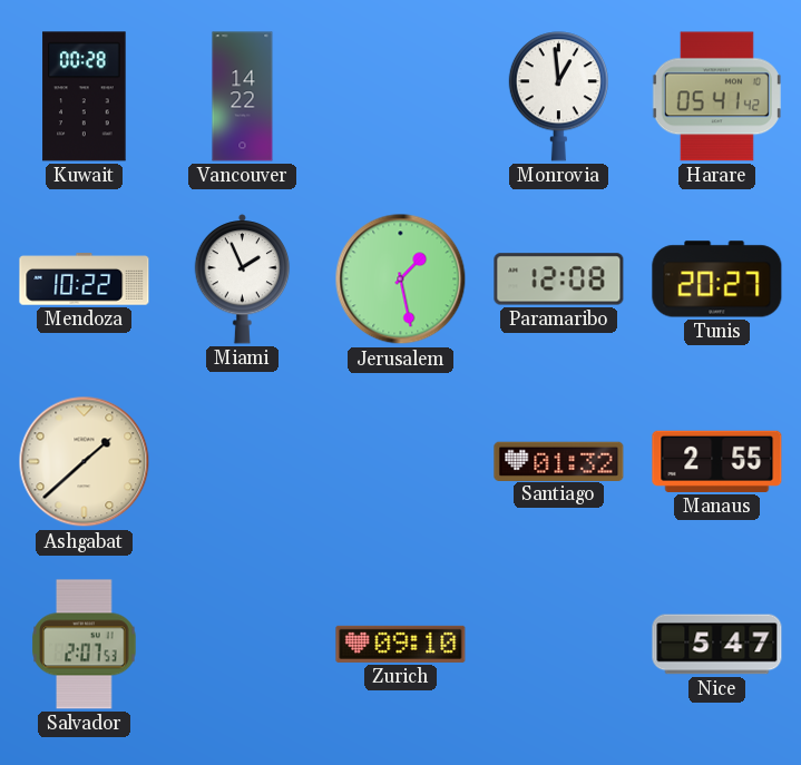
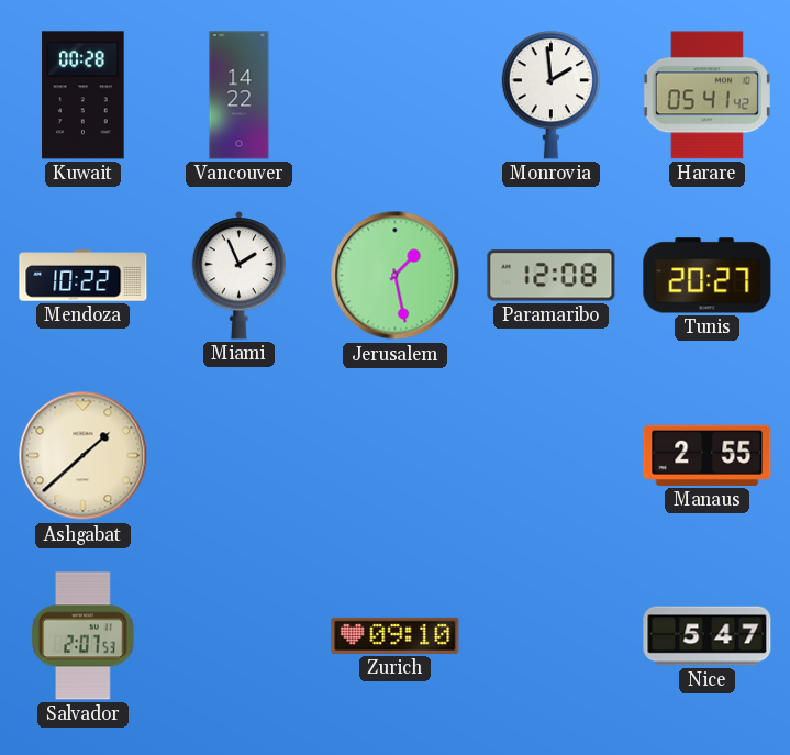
Monrovia: 12:59 -> 1:59 (550, 96)
Santiago: 01:32 -> none (559, 461)
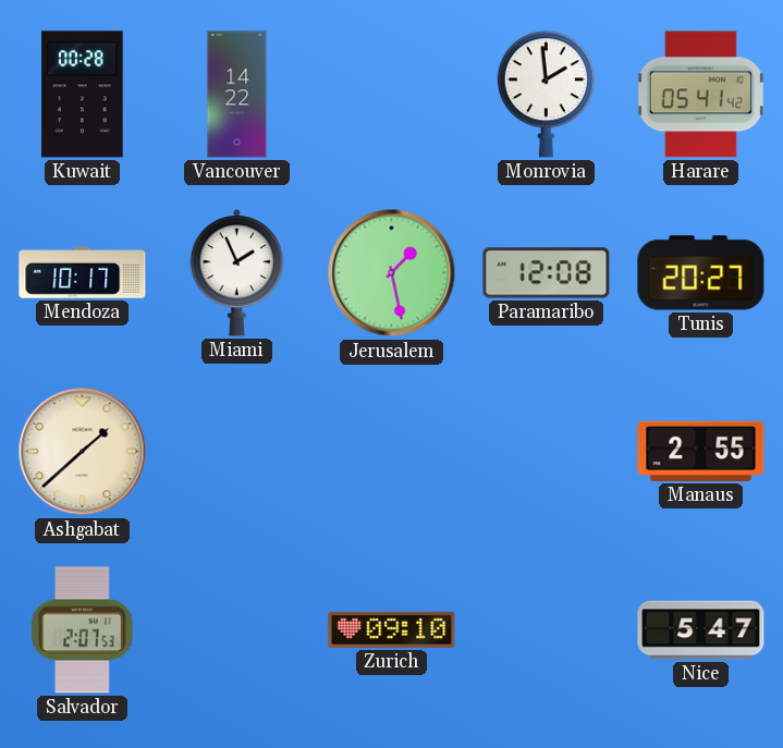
Mendoza: 10:22 -> 10:17 (83, 273)
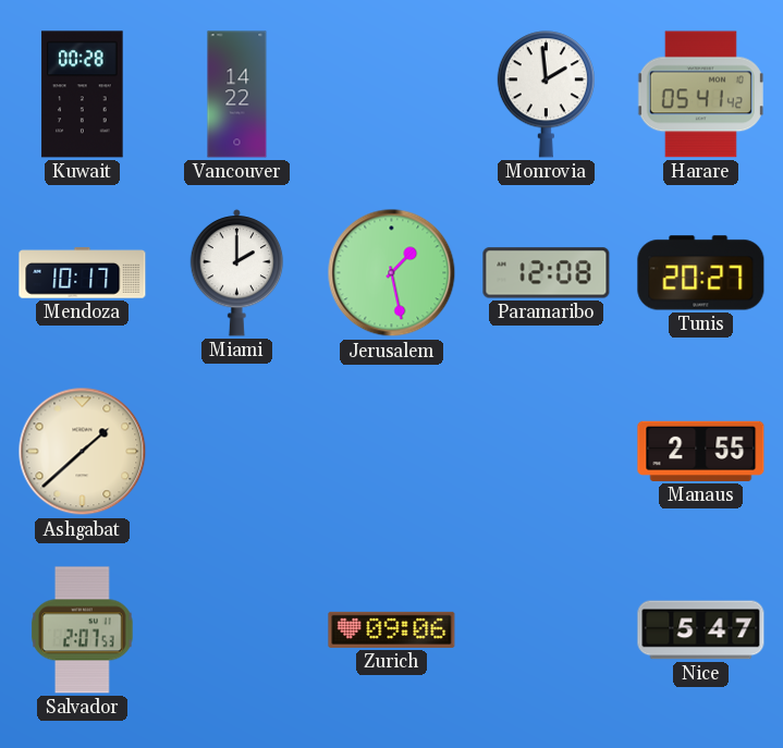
Miami: 1:56 -> 2:00 (237, 273)
Zurich: 09:10 -> 09:06 (392, 629)
